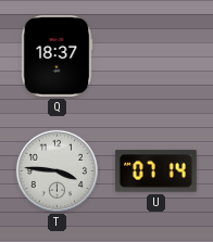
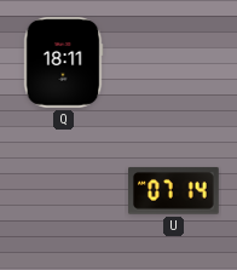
Q: 18:37 -> 18:11 (63, 63)
T: 3:46 -> none (57, 170)
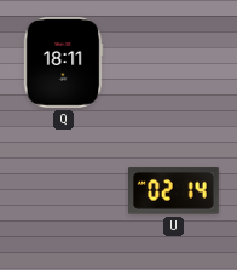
U: 07:14 -> 02:14 (174, 191)
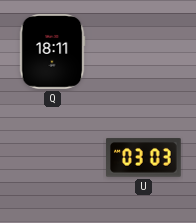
U: 02:14 -> 03:03 (144, 158)
